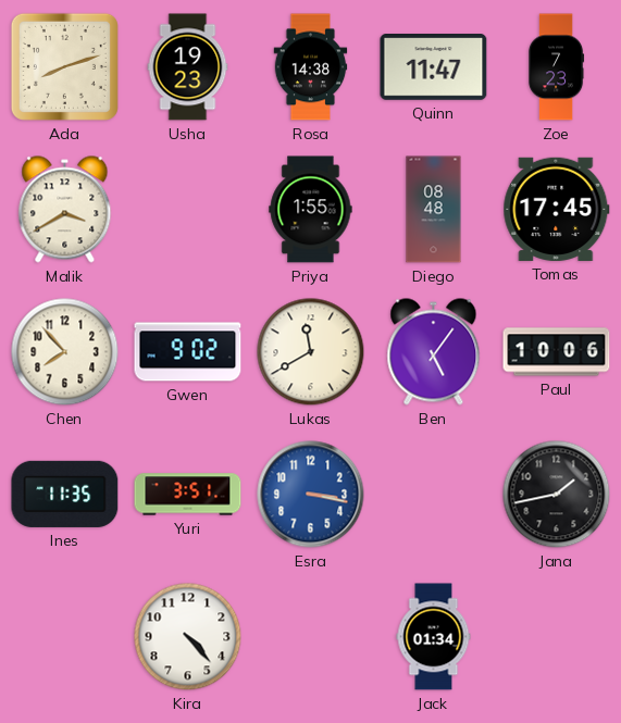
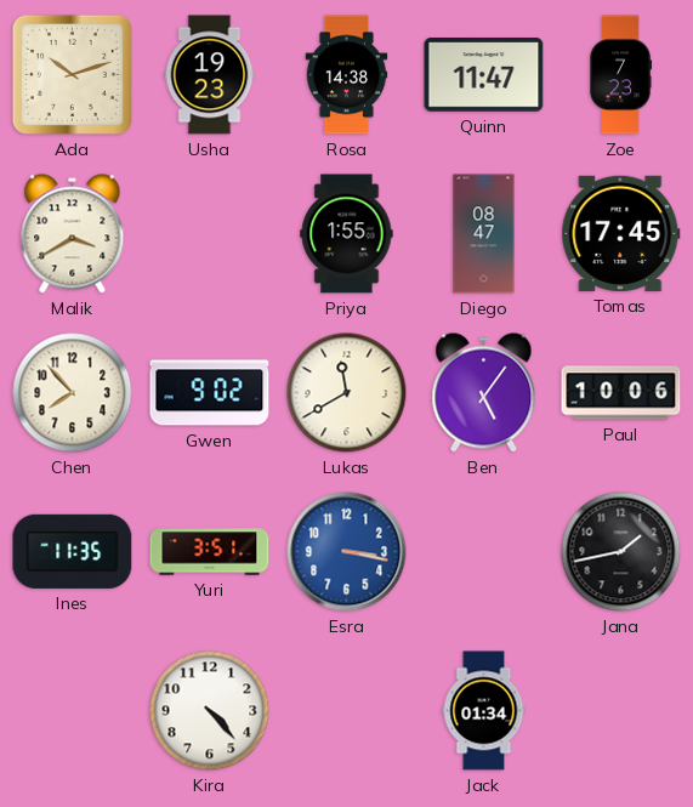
Ada: 8:12 -> 10:12 (72, 74)
Diego: 08:48 -> 08:47 (484, 234)
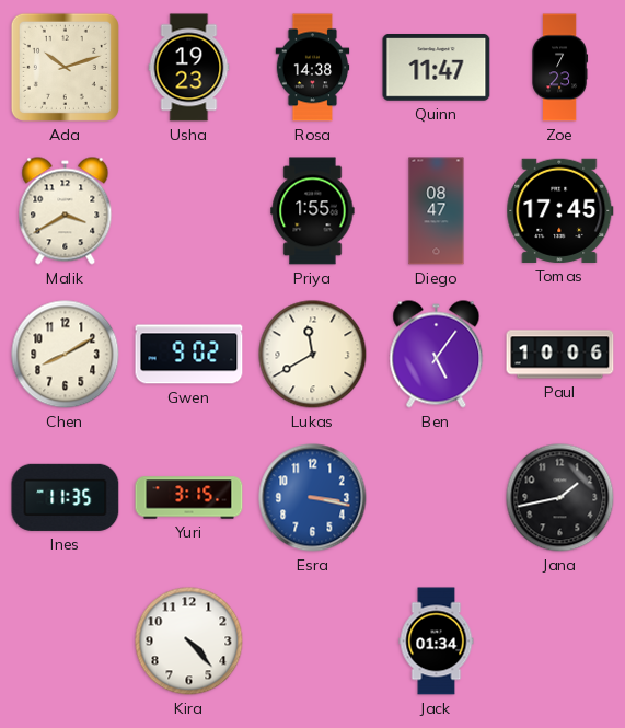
Chen: 7:53 -> 8:10 (66, 355)
Yuri: 3:51 -> 3:15 (189, 498)
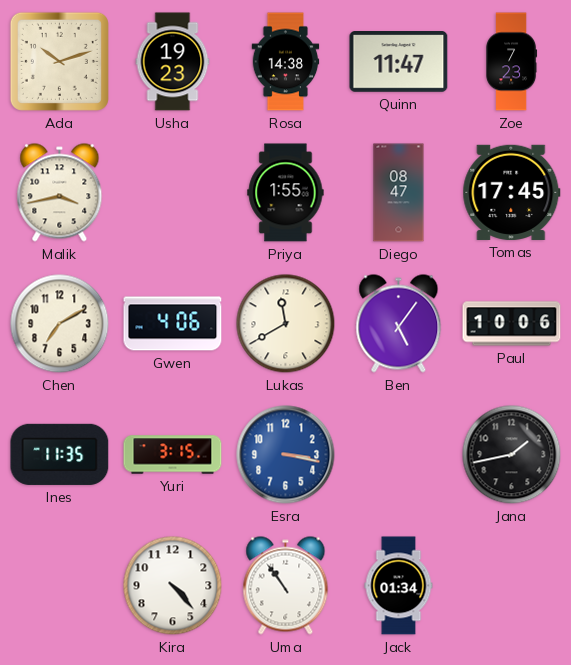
Malik: 3:40 -> 3:43 (60, 193)
Chen: 8:10 -> 7:10 (60, 324)
Gwen: 9:02 -> 4:06 (173, 324)
Uma: none -> 10:54 (286, 586)
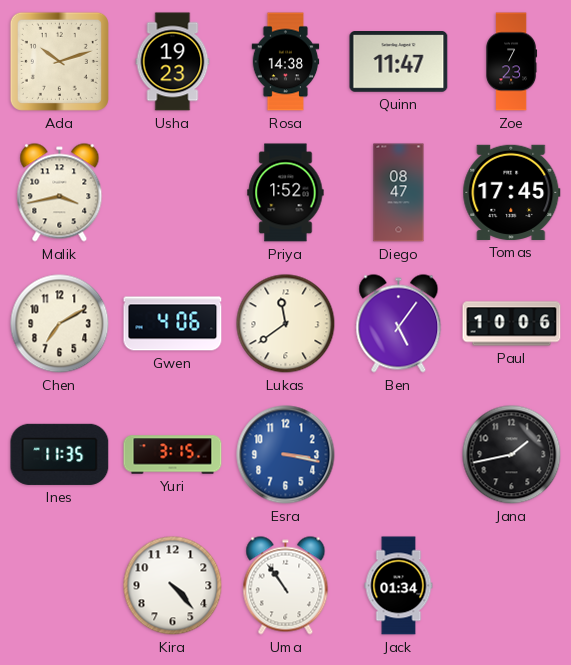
Priya: 1:55 -> 1:52 (286, 193)
Lukas: 11:40 -> 11:39 (286, 324)
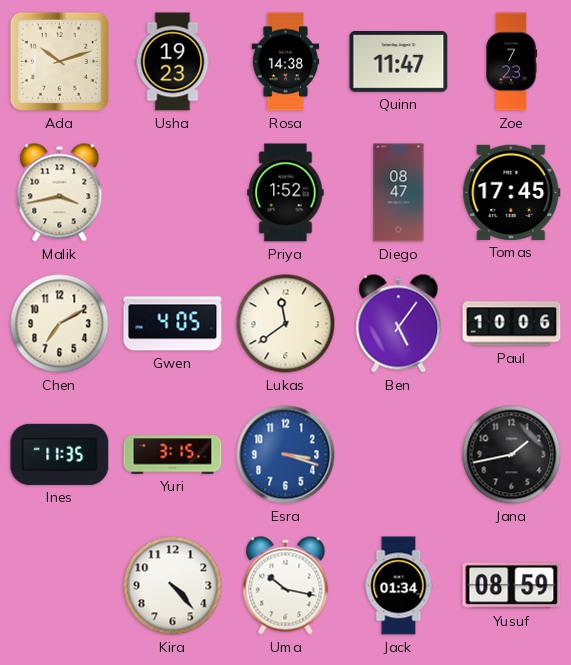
Gwen: 4:06 -> 4:05 (173, 324)
Esra: 3:17 -> 3:18 (286, 455)
Uma: 10:54 -> 10:17 (286, 586)
Yusuf: none -> 08:59 (512, 586)
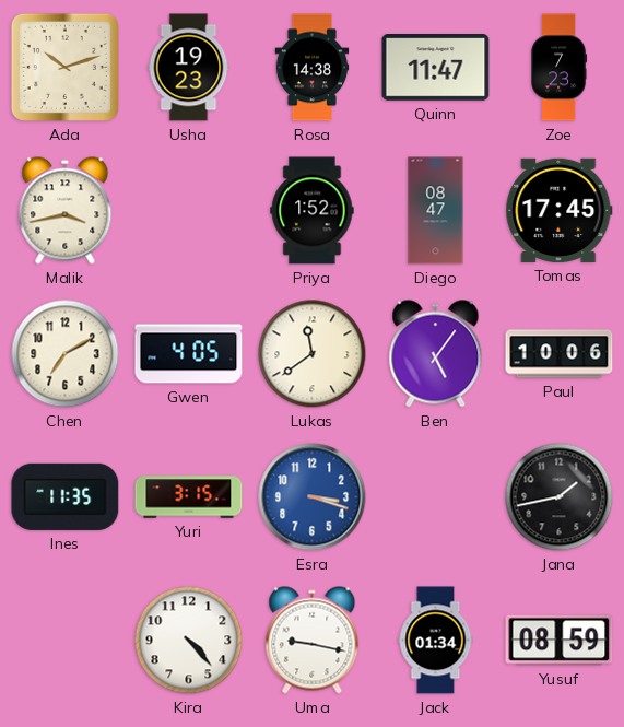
Uma: 10:17 -> 9:17 (313, 641)
